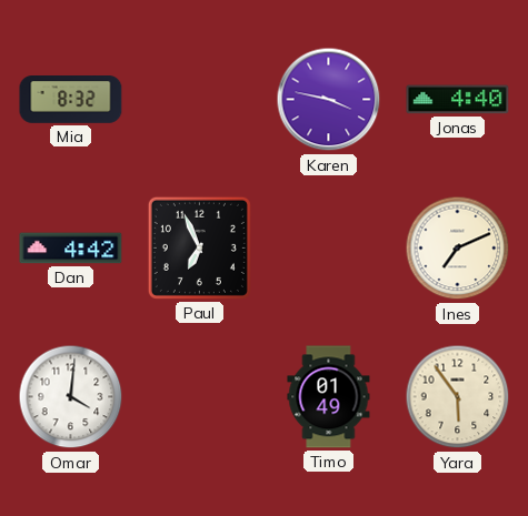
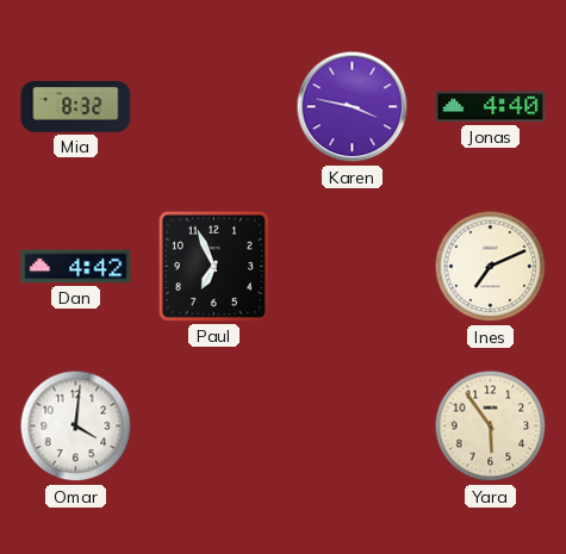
Timo: 01:49 -> none (329, 397)
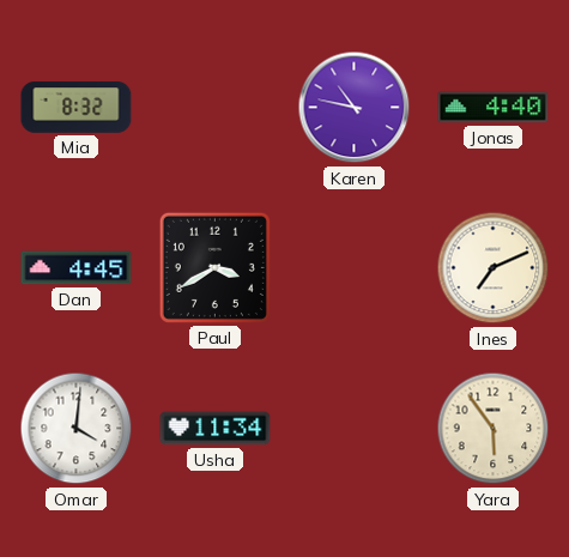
Karen: 3:47 -> 10:47 (355, 108)
Dan: 4:42 -> 4:45 (77, 268)
Paul: 6:56 -> 3:40 (214, 267)
Usha: none -> 11:34 (216, 429)
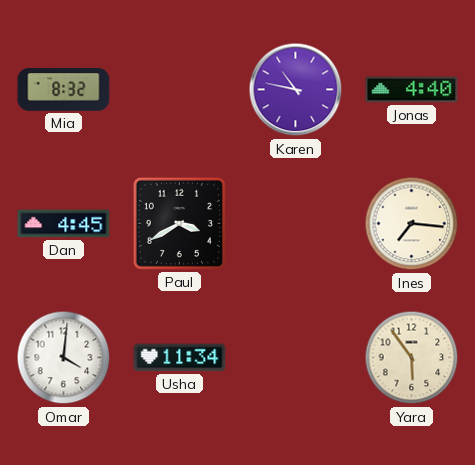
Ines: 7:11 -> 7:16 (412, 224)
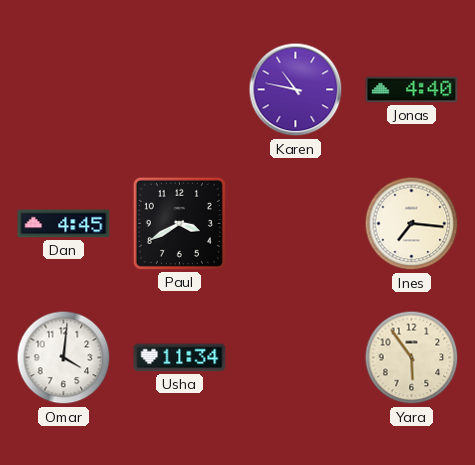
Mia: 8:32 -> none (64, 90)
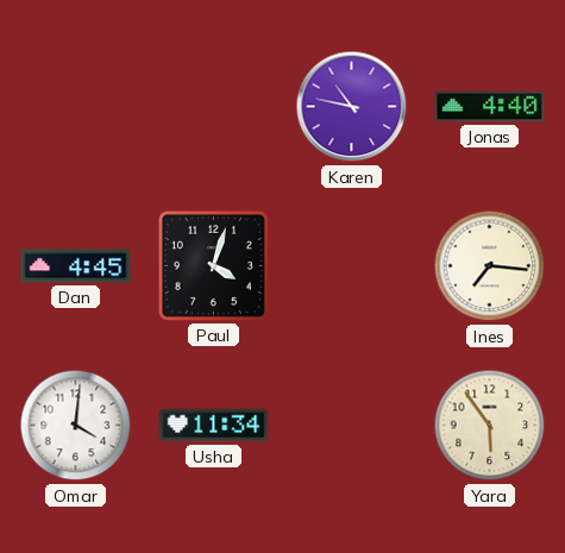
Paul: 3:40 -> 4:03 (213, 265)
